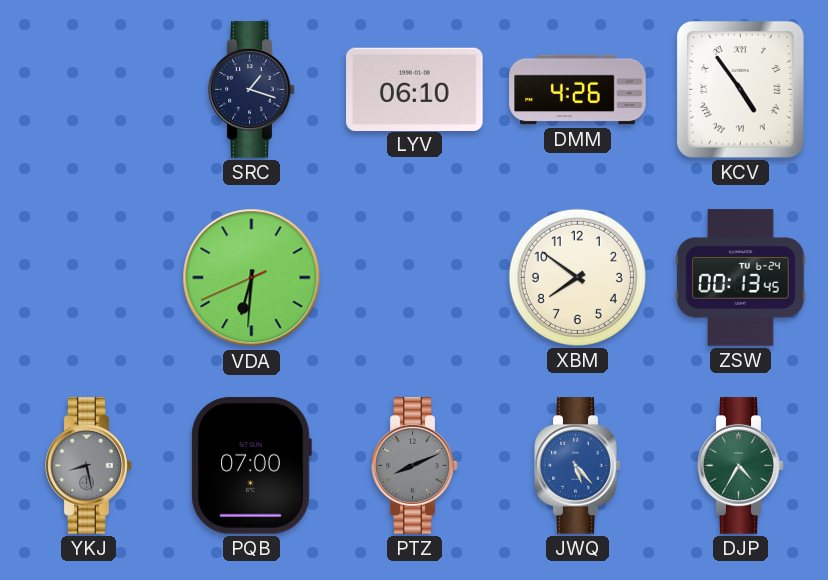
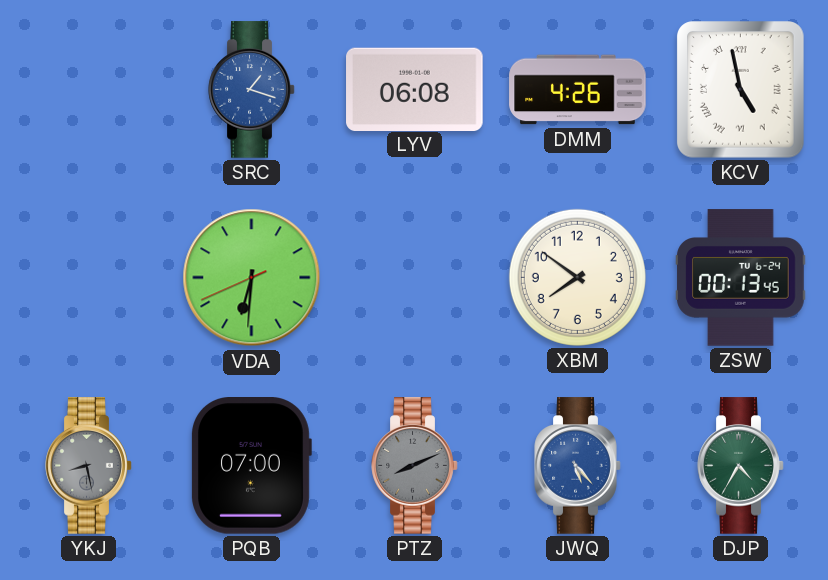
SRC dial: navy -> blue (252, 90)
LYV: 06:10 -> 06:08 (415, 89)
KCV: 4:54 -> 4:58 (741, 90)
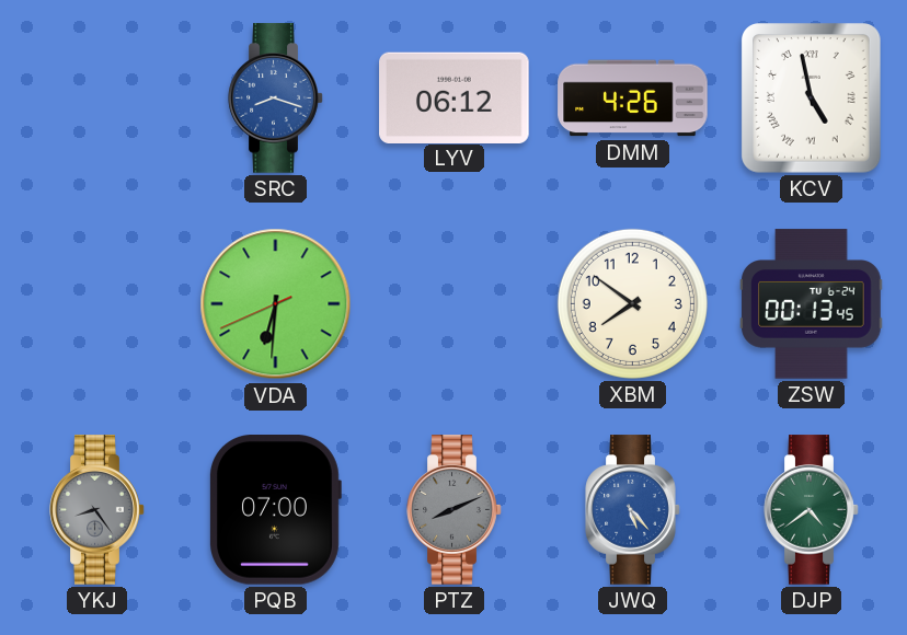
SRC: 1:18 -> 8:18 (276, 99)
LYV: 06:08 -> 06:12 (455, 97)
YKJ: 8:28 -> 8:24 (97, 510)
DJP: 4:35 -> 4:39 (812, 510)
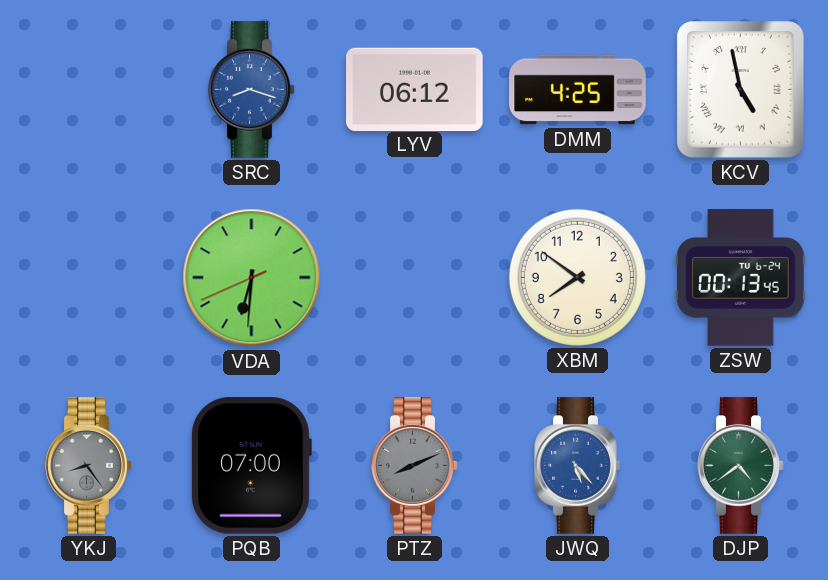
DMM: 4:26 -> 4:25 (578, 90)
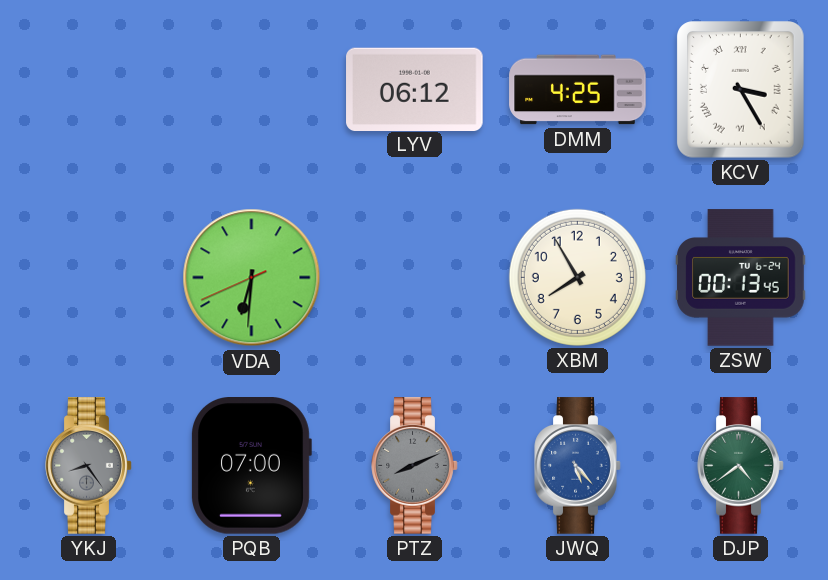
SRC: 8:18 -> none (252, 90)
KCV: 4:58 -> 3:25 (741, 90)
XBM: 7:51 -> 7:55 (577, 277)
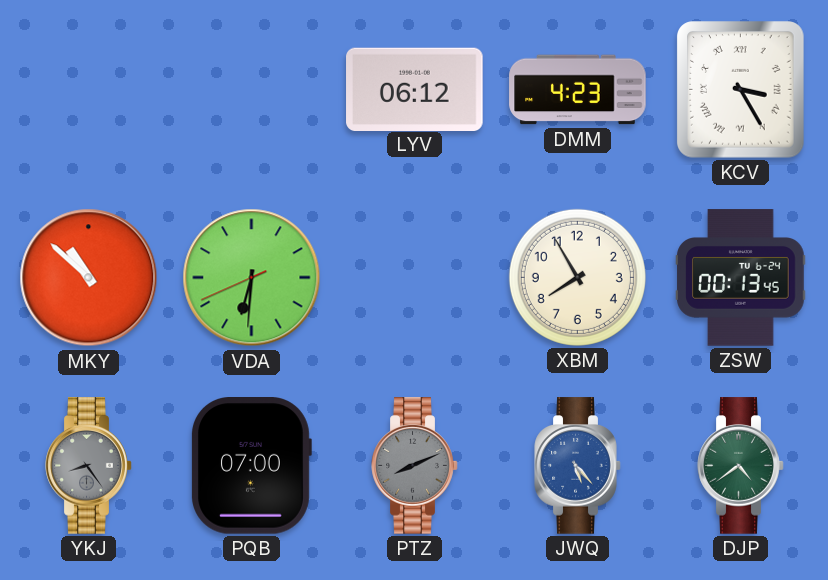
DMM: 4:25 -> 4:23 (578, 90)
MKY: none -> 10:52 (89, 278)
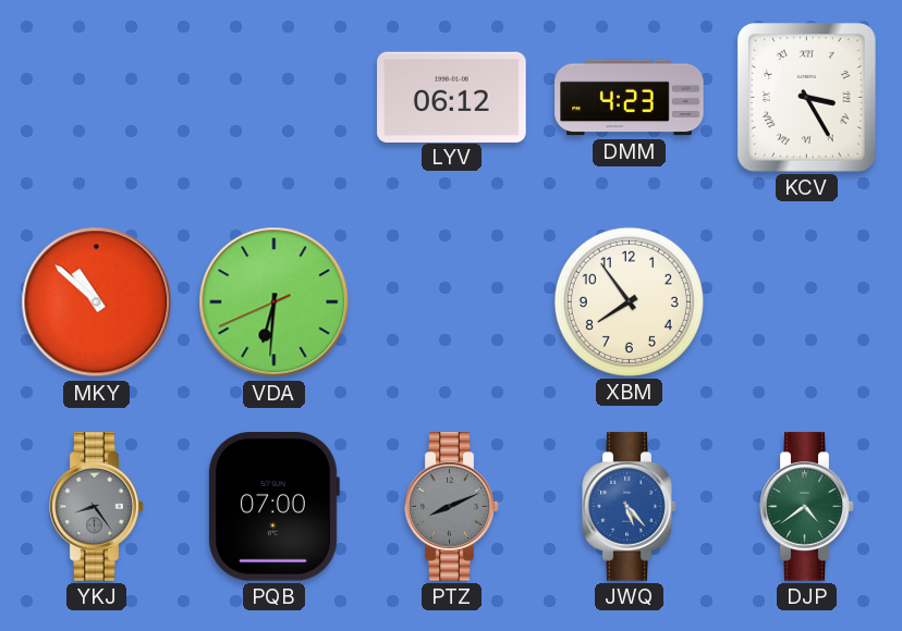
XBM: 7:55 -> 7:54 (629, 301)
ZSW: 00:13 -> none (741, 278)
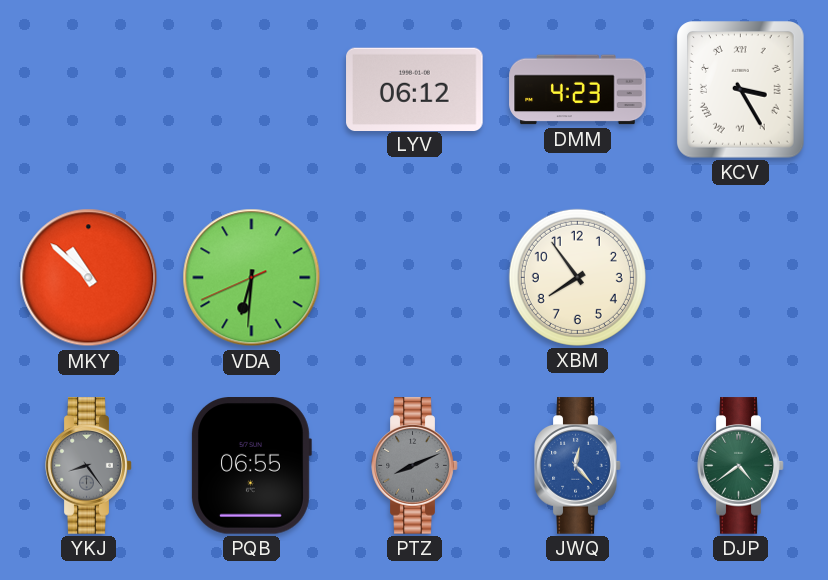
PQB: 07:00 -> 06:55 (252, 466)
JWQ: 5:23 -> 12:23 (578, 466)
